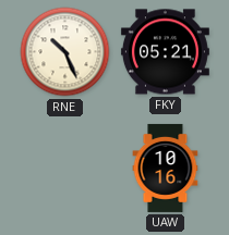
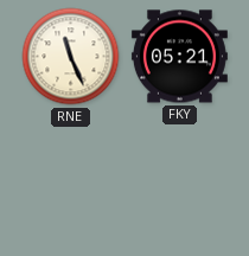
RNE: 10:26 -> 11:26 (71, 57)
UAW: 10:16 -> none (166, 168)
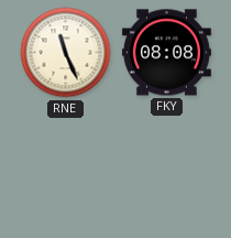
FKY: 05:21 -> 08:08 (166, 53)
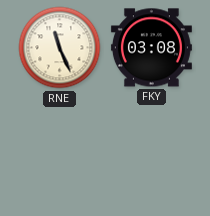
FKY: 08:08 -> 03:08 (151, 48)
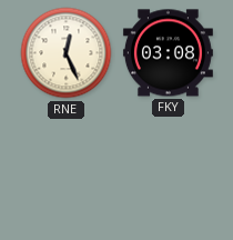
RNE: 11:26 -> 12:26 (67, 53)
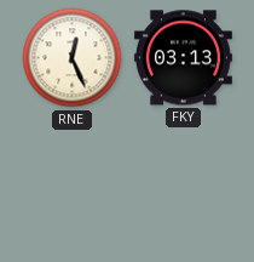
FKY: 03:08 -> 03:13 (183, 58)
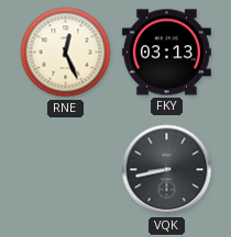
VQK: none -> 8:43 (167, 170)
